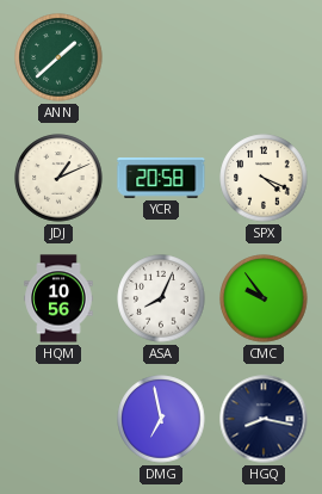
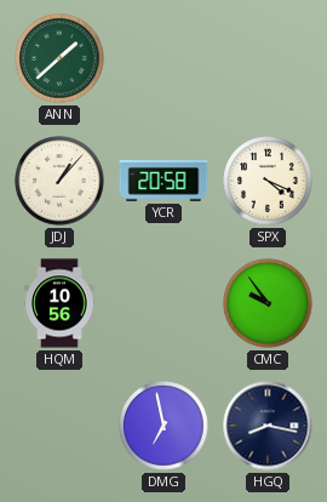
JDJ: 1:11 -> 1:07 (59, 181)
ASA: 8:04 -> none (161, 298)
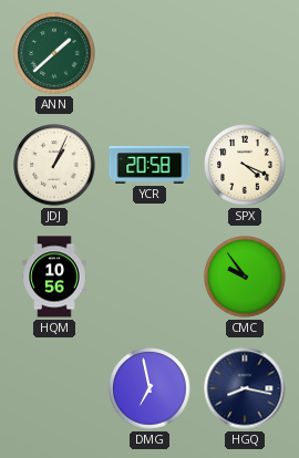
JDJ: 1:07 -> 1:04 (54, 165)
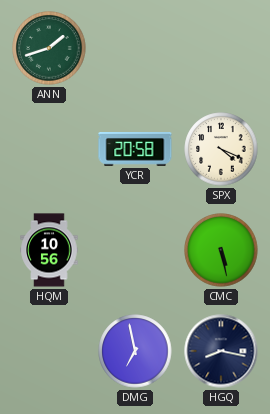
ANN: 1:38 -> 1:42 (49, 48)
JDJ: 1:04 -> none (54, 165)
CMC: 9:54 -> 5:28 (221, 250)
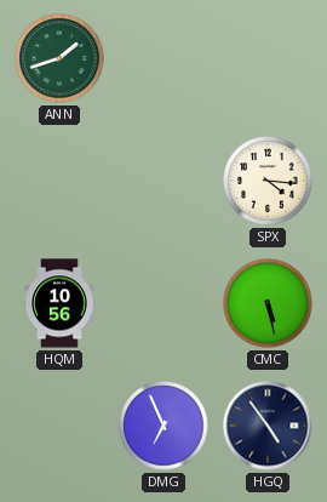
YCR: 20:58 -> none (135, 150)
SPX: 4:19 -> 4:16 (268, 181)
DMG: 6:58 -> 6:56 (163, 426)
HGQ: 8:17 -> 4:54 (268, 426)
